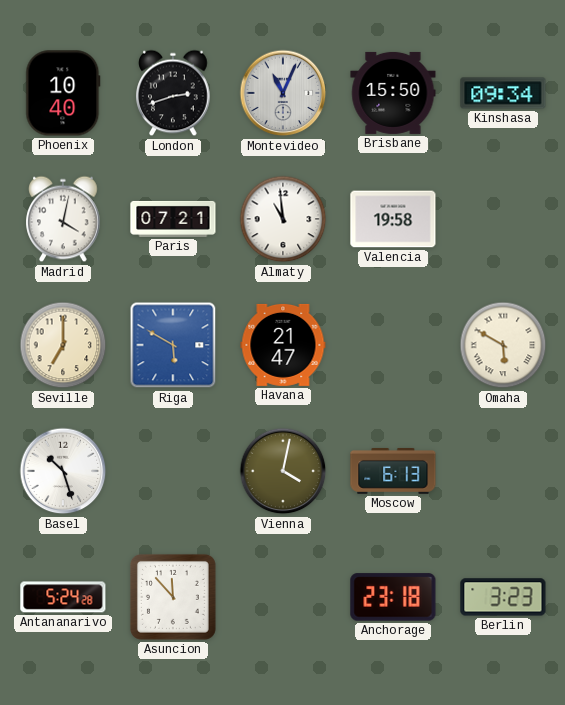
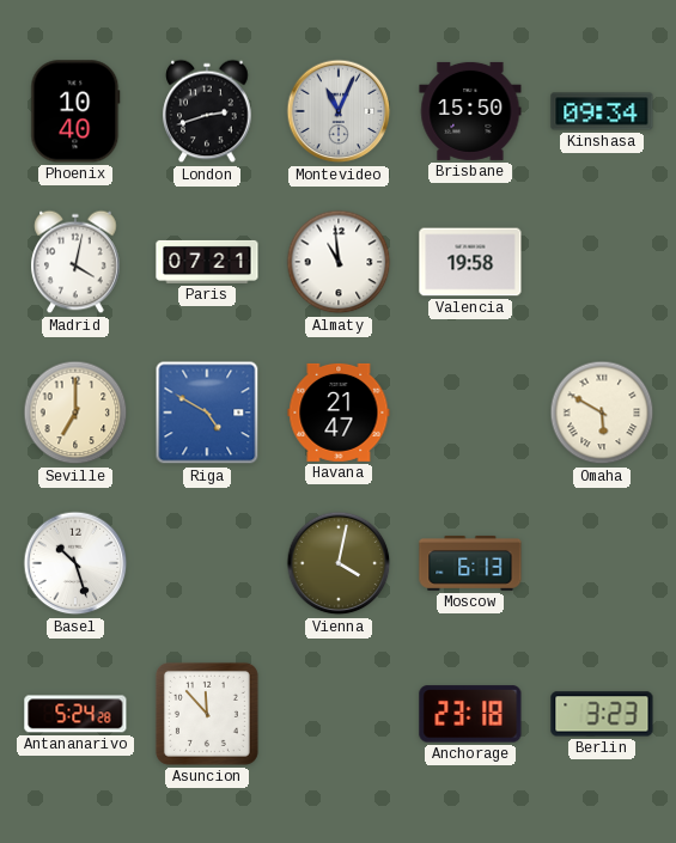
Riga: 5:50 -> 4:50 (207, 413)
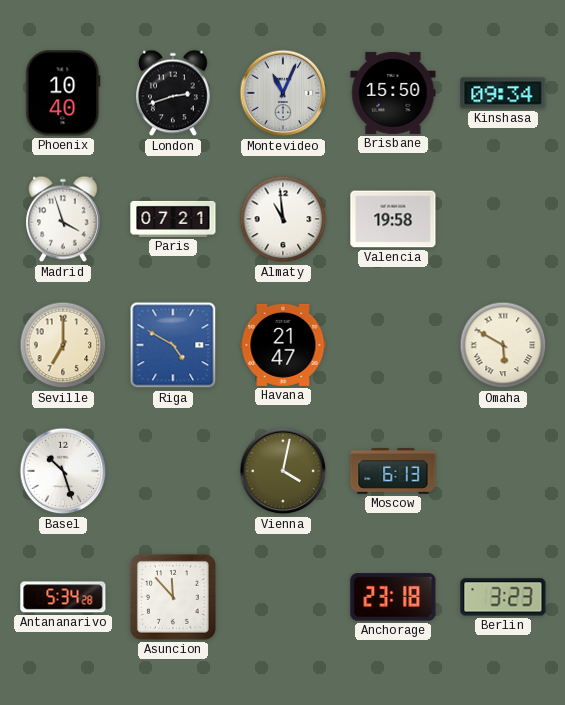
Madrid: 4:02 -> 3:57 (63, 219)
Antananarivo: 5:24 -> 5:34 (63, 597)
